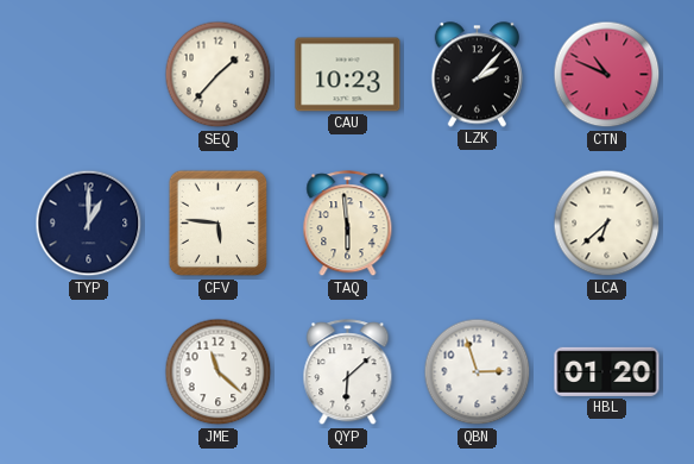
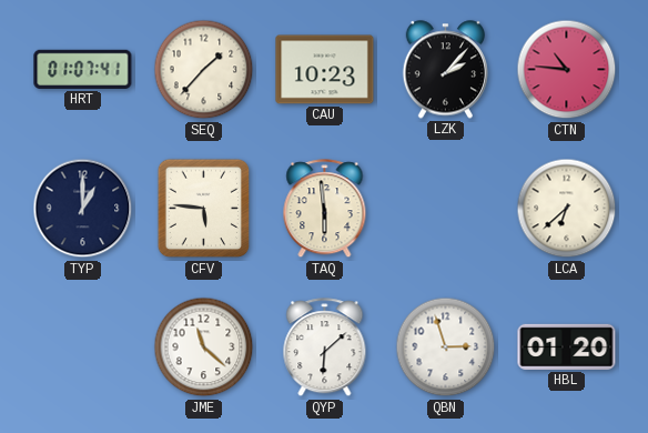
HRT: none -> 01:07 (83, 69)
CTN: 10:49 -> 10:46 (567, 70)
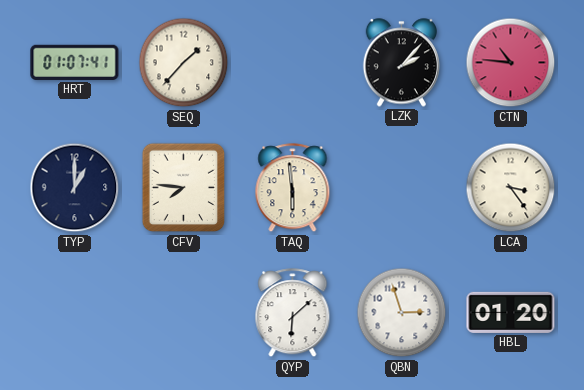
CAU: 10:23 -> none (325, 70)
CFV: 5:46 -> 7:46 (184, 188)
LCA: 6:38 -> 3:24 (511, 188)
JME: 11:22 -> none (204, 348)
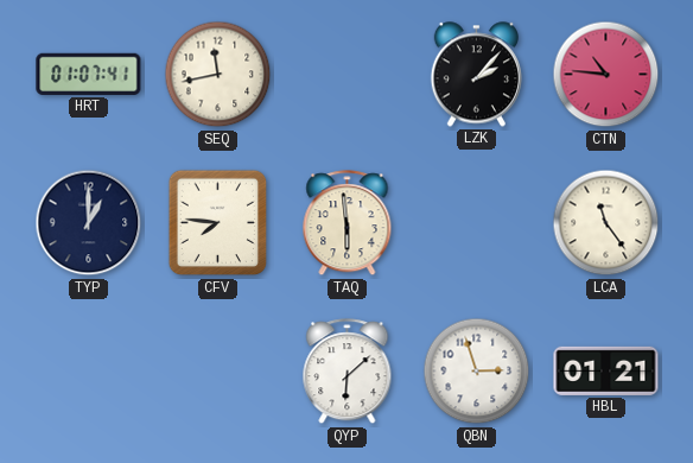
SEQ: 1:37 -> 11:43 (218, 75)
LCA: 3:24 -> 11:24 (606, 223)
HBL: 01:20 -> 01:21 (606, 370)
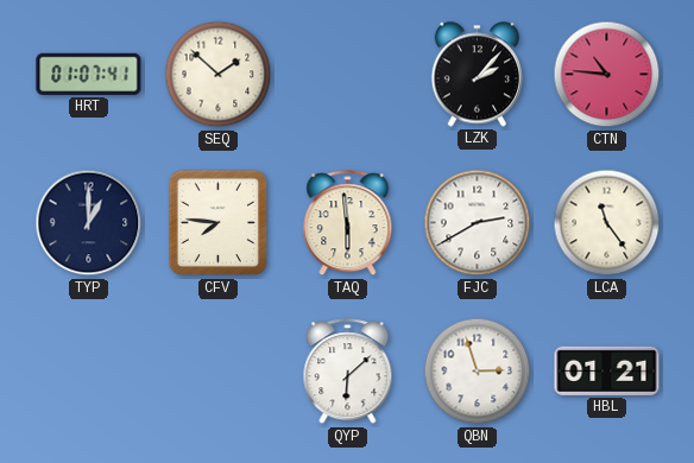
SEQ: 11:43 -> 1:52 (219, 75)
FJC: none -> 2:40 (478, 223)
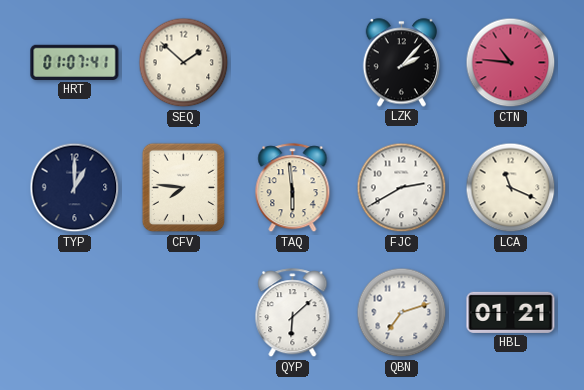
LCA: 11:24 -> 11:19 (511, 188)
QBN: 2:57 -> 7:12 (402, 313)
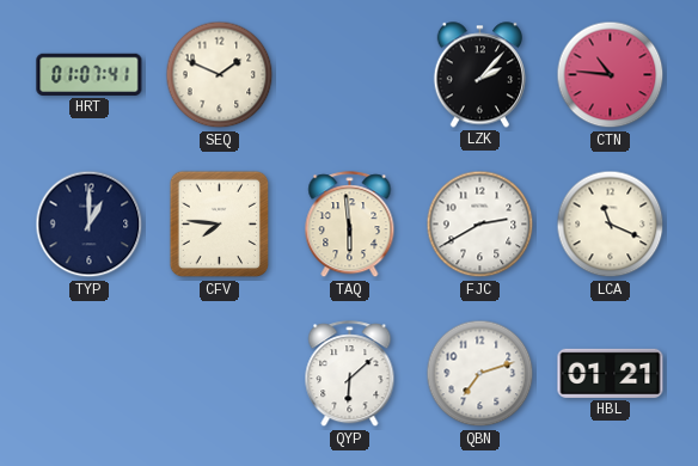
SEQ: 1:52 -> 1:49 (220, 75)
